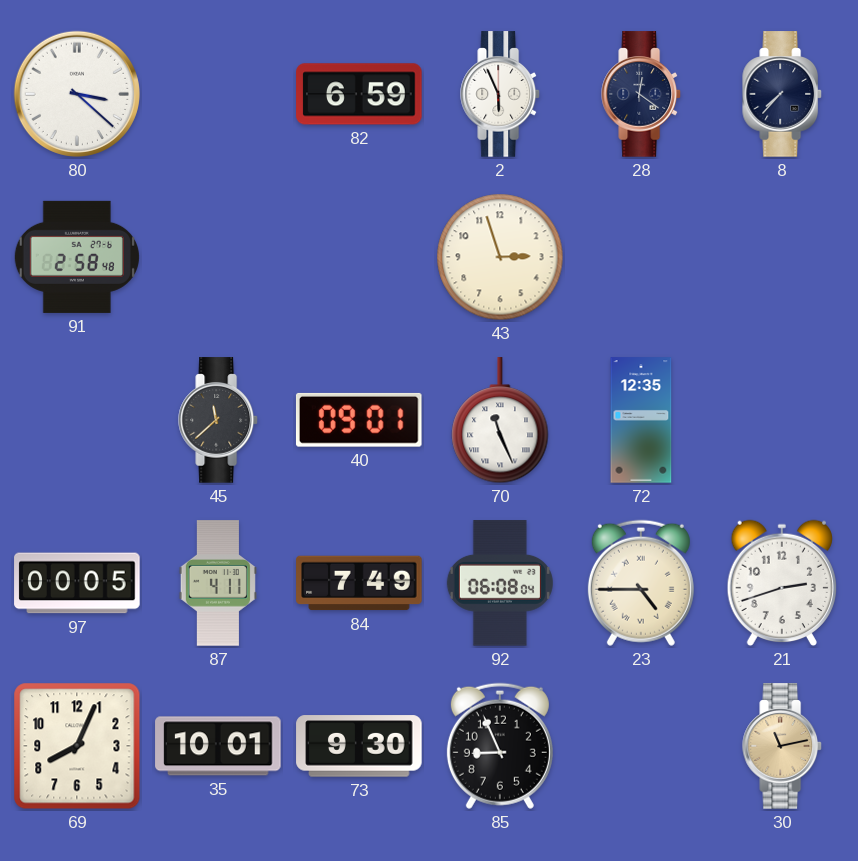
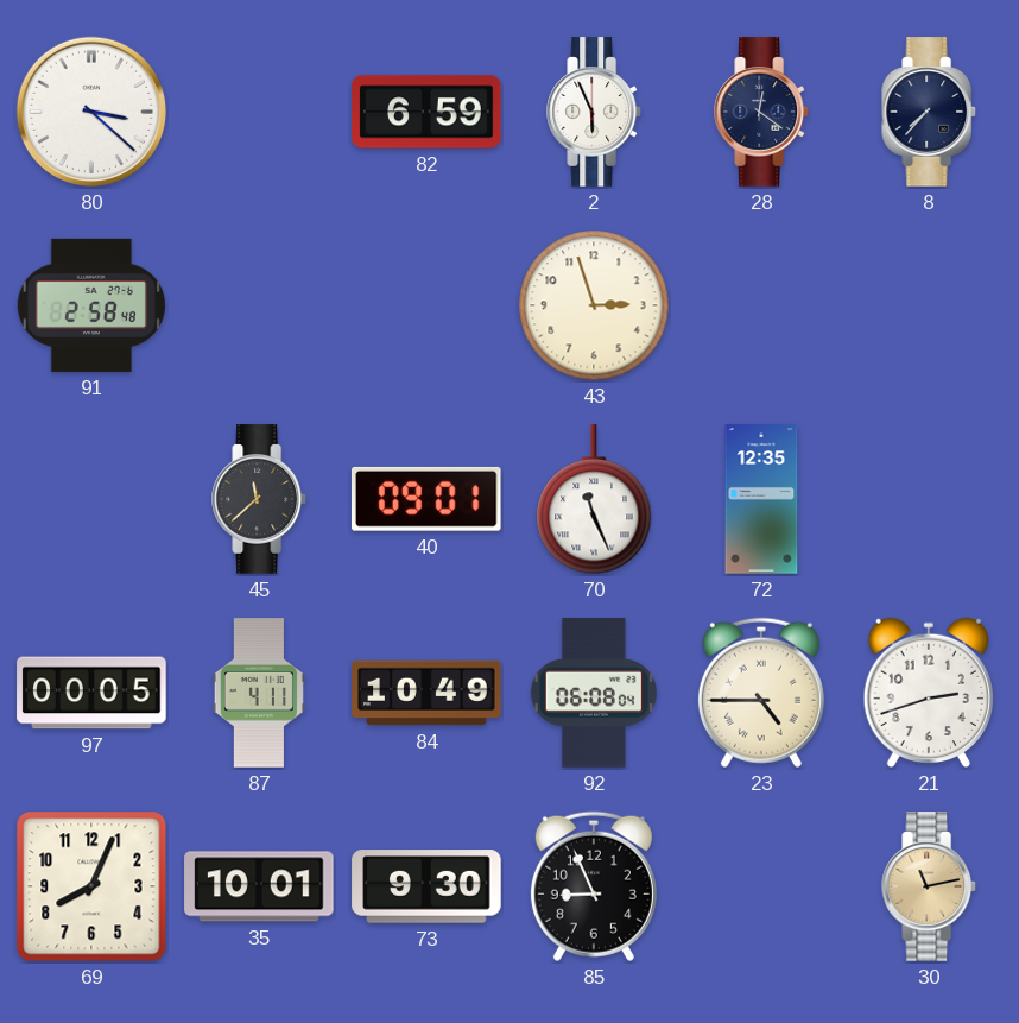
84: 7:49 -> 10:49 (426, 693)
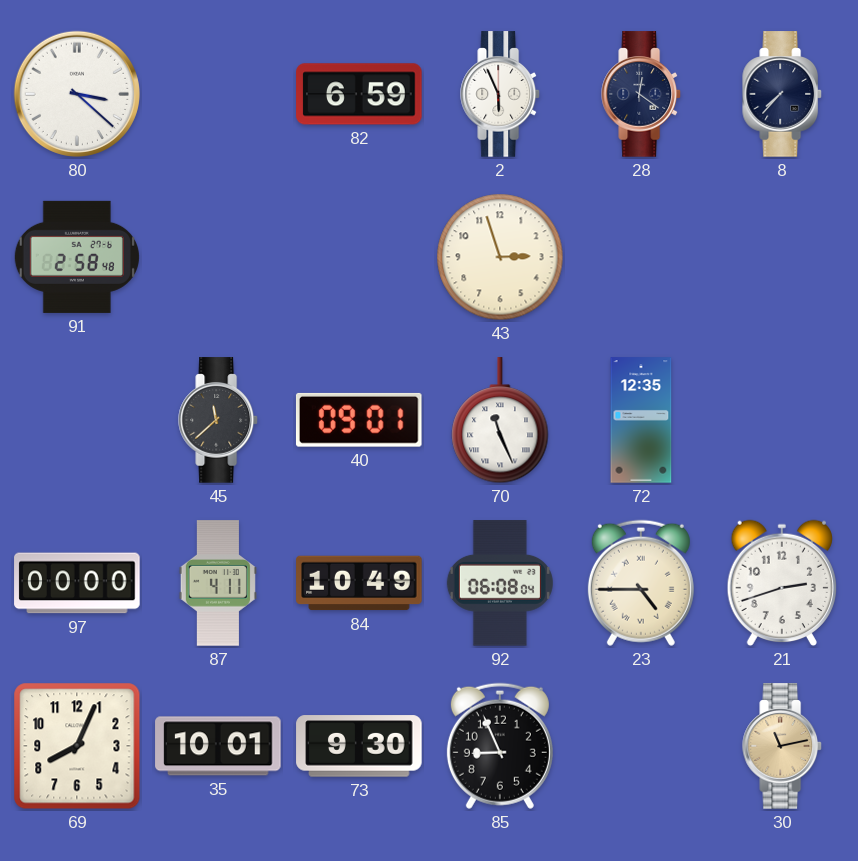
97: 00:05 -> 00:00 (77, 583)
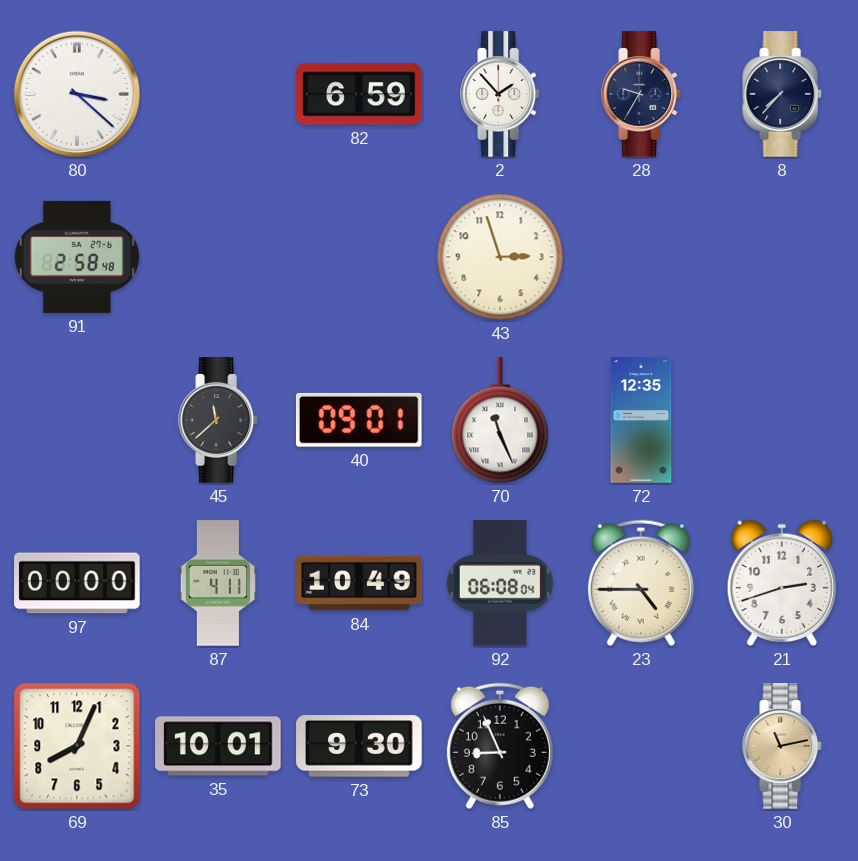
2: 5:56 -> 1:53 (501, 94)
28: 12:21 -> 9:35 (642, 94)
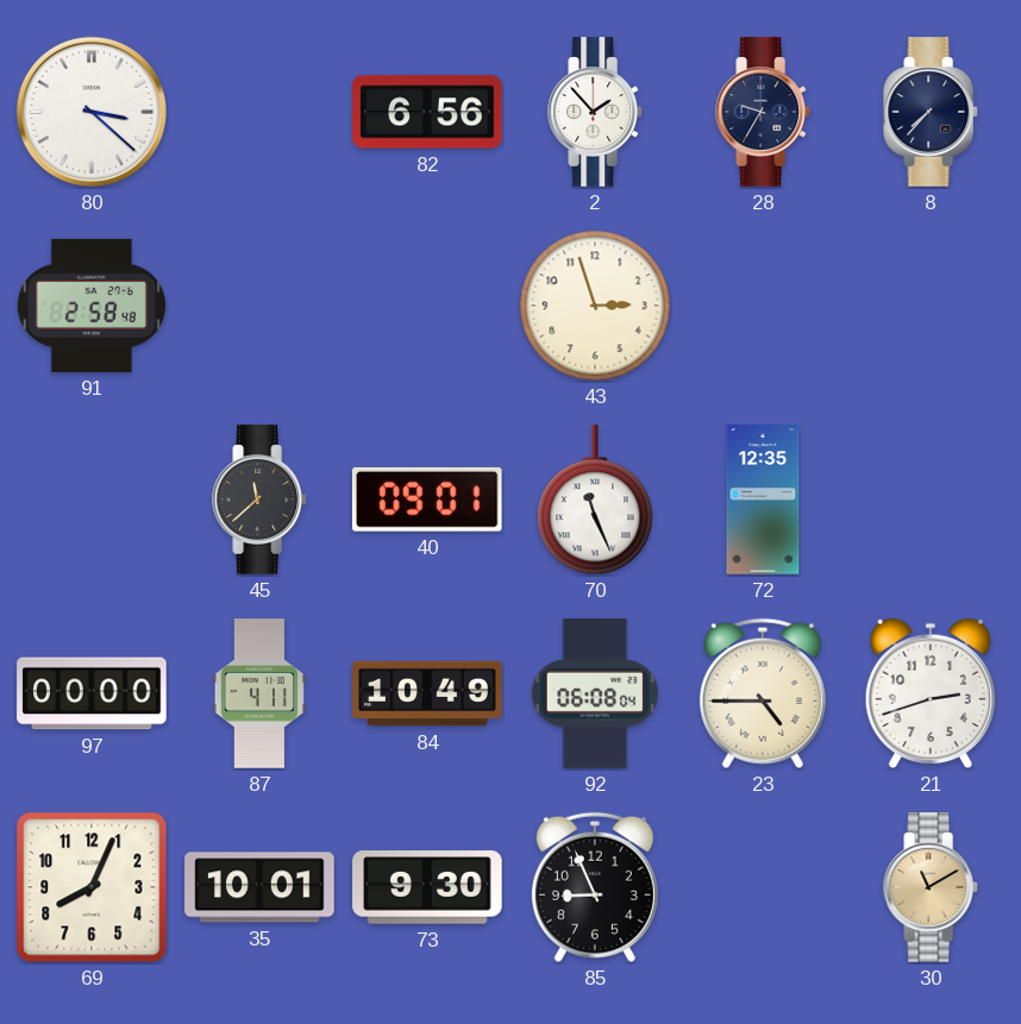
82: 6:59 -> 6:56 (427, 112)
30: 11:13 -> 11:10 (932, 887)
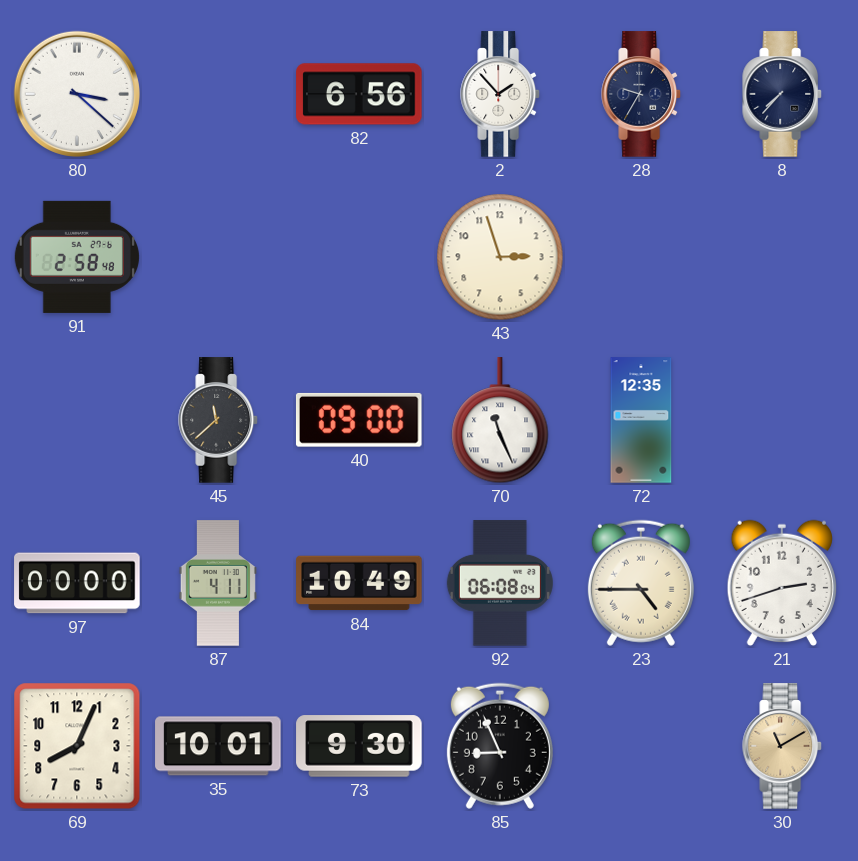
40: 09:01 -> 09:00 (359, 420)
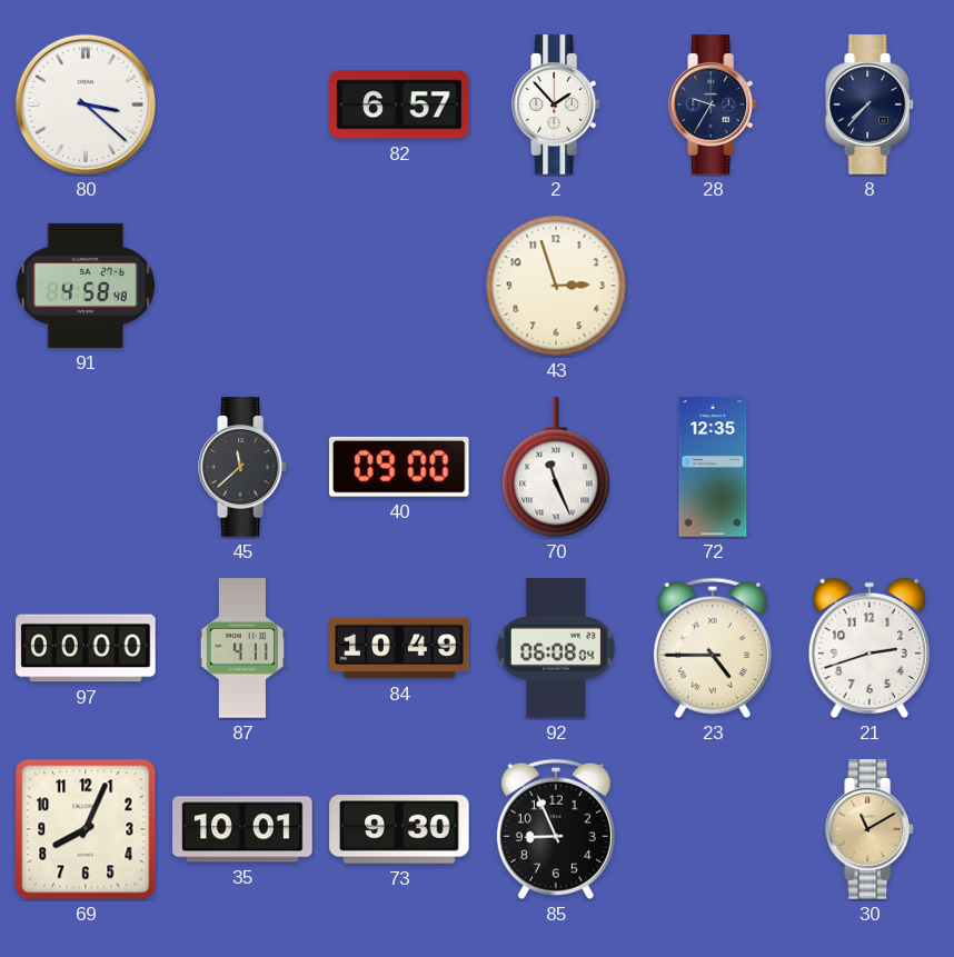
82: 6:56 -> 6:57 (399, 104)
91: 2:58 -> 4:58 (86, 286)
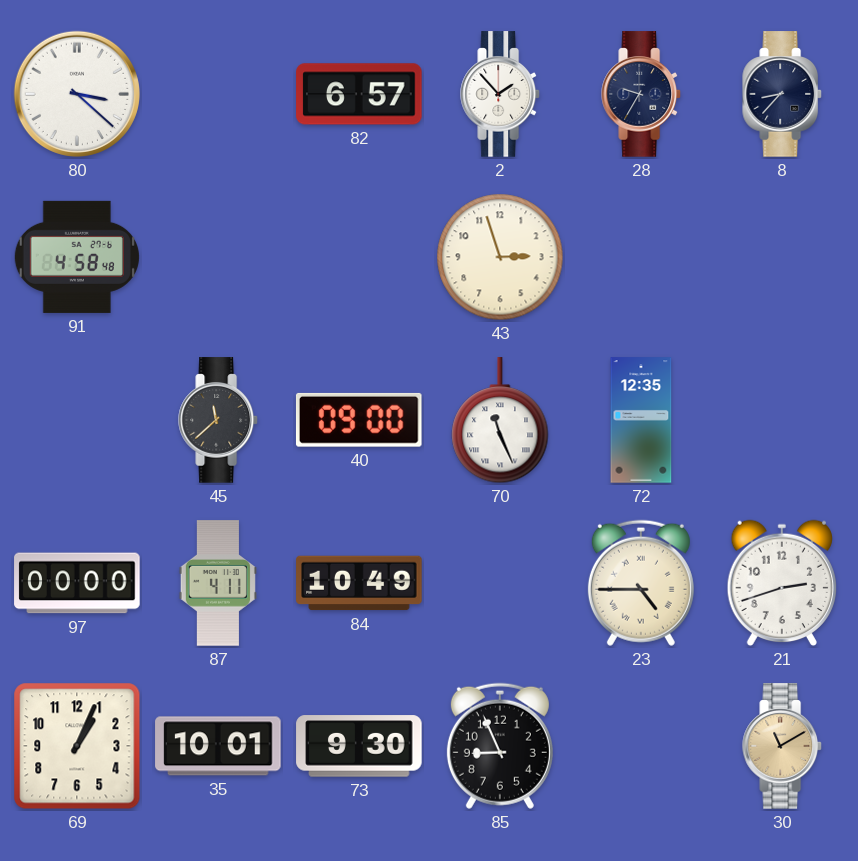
8: 7:37 -> 8:37 (783, 94)
92: 06:08 -> none (556, 648)
69: 8:04 -> 1:04 (77, 746)
